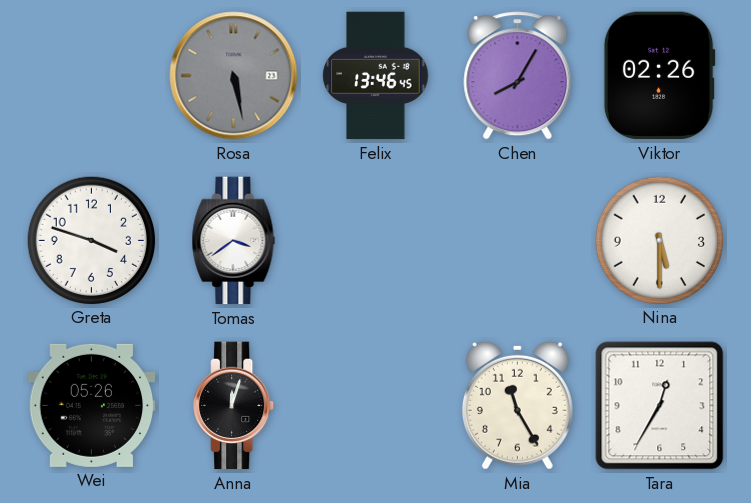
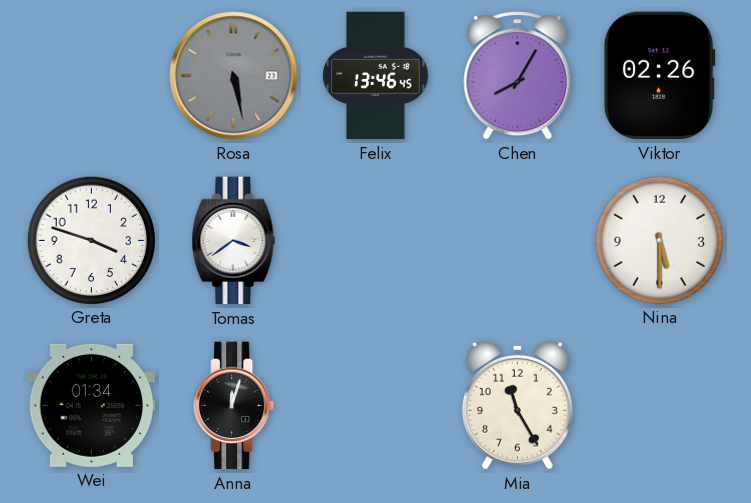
Wei: 05:26 -> 01:34 (92, 405)
Tara: 12:35 -> none (660, 406)
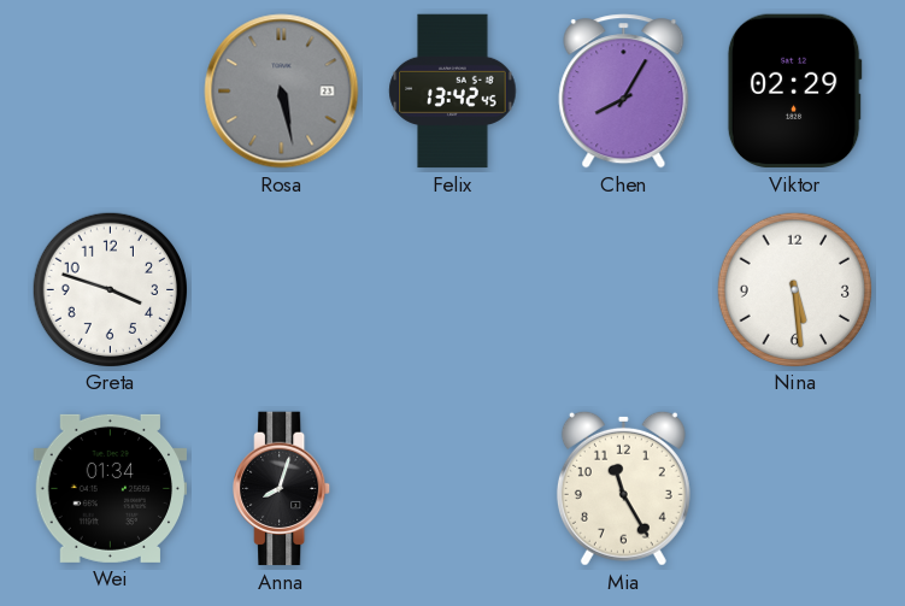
Felix: 13:46 -> 13:42 (453, 92)
Viktor: 02:26 -> 02:29 (794, 92)
Tomas: 3:39 -> none (234, 241)
Nina: 5:30 -> 5:29 (794, 289)
Anna: 12:03 -> 8:03 (282, 489)
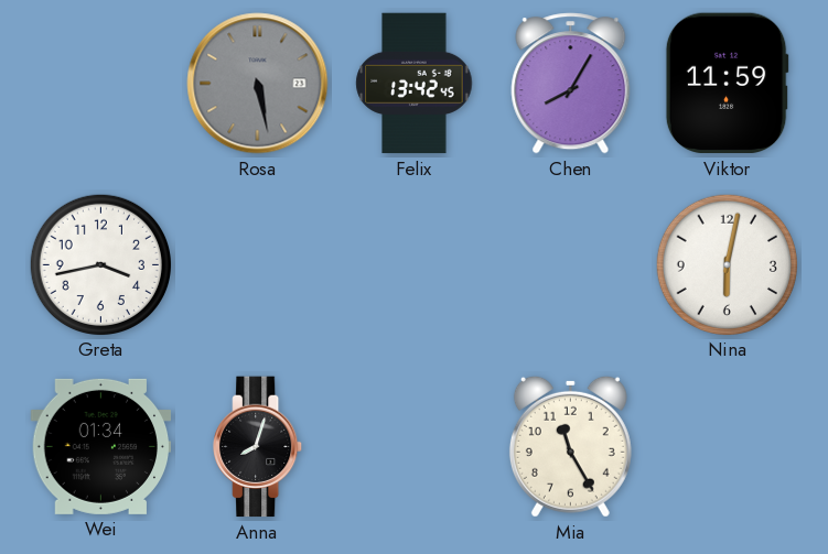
Viktor: 02:29 -> 11:59 (727, 84)
Greta: 3:48 -> 3:43 (100, 264)
Nina: 5:29 -> 6:02 (727, 264)
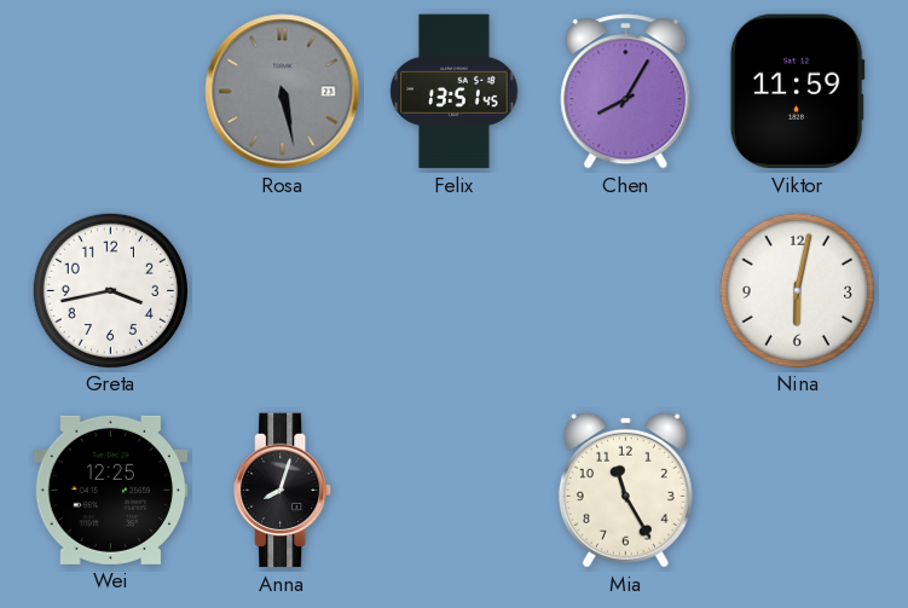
Felix: 13:42 -> 13:51 (455, 92)
Wei: 01:34 -> 12:25 (111, 490)
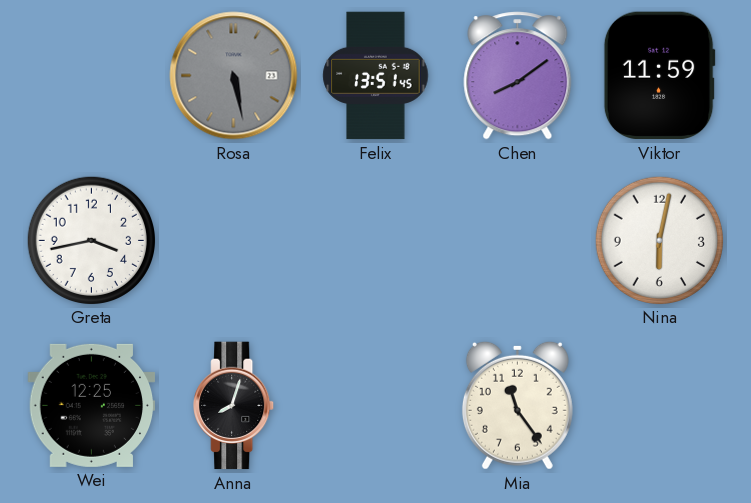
Chen: 8:05 -> 8:09 (518, 76)
Mia: 11:25 -> 11:24 (517, 405)
